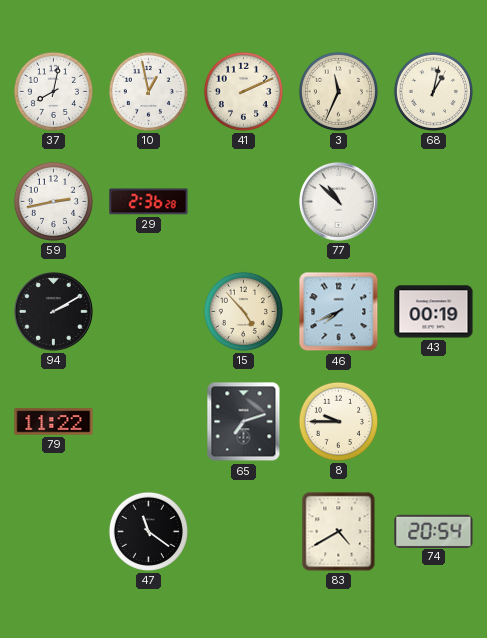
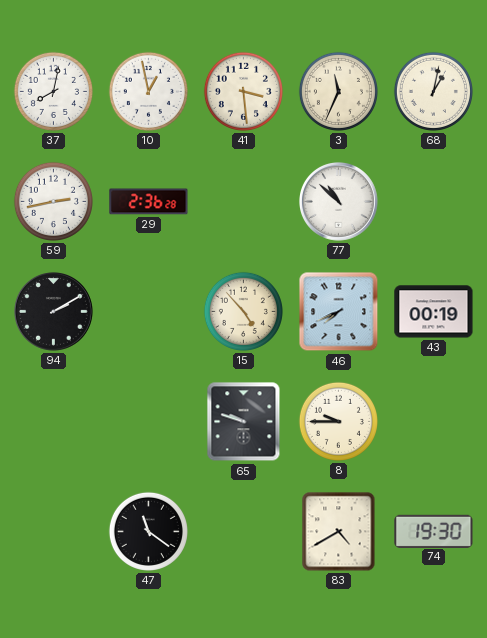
41: 2:11 -> 3:29 (243, 91)
79: 11:22 -> none (54, 422)
65: 7:12 -> 9:48 (244, 422)
74: 20:54 -> 19:30 (434, 531)
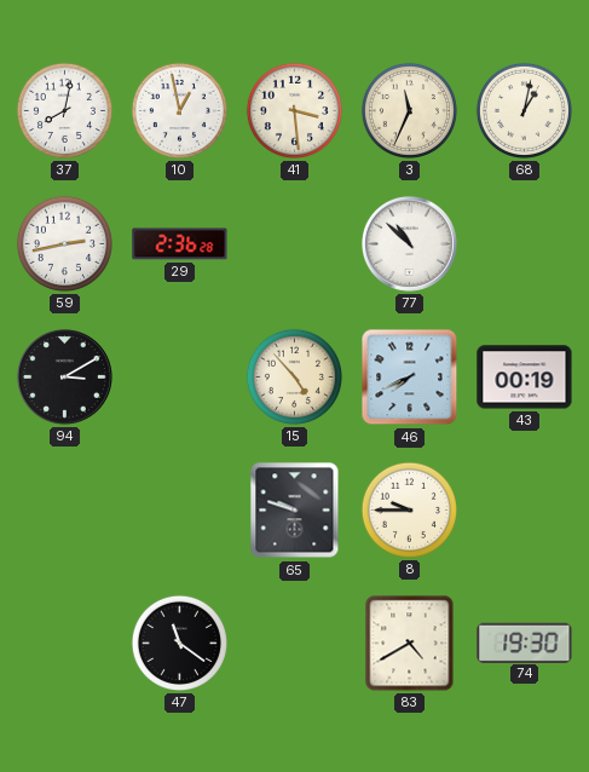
94: 2:10 -> 3:10 (65, 378)
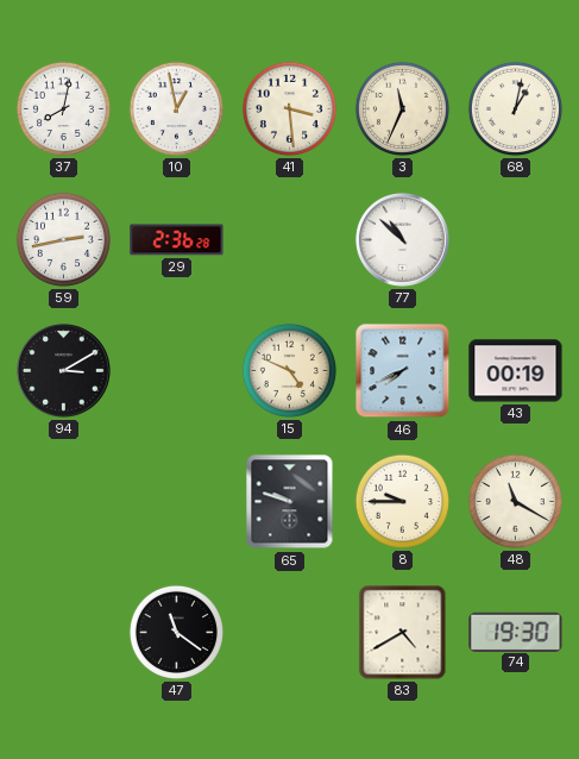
15: 4:53 -> 4:49 (289, 370)
48: none -> 11:20 (515, 501)
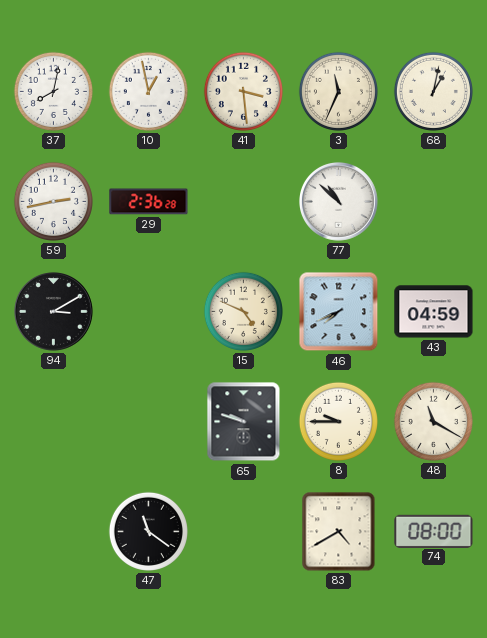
43: 00:19 -> 04:59 (434, 312)
74: 19:30 -> 08:00 (434, 531)
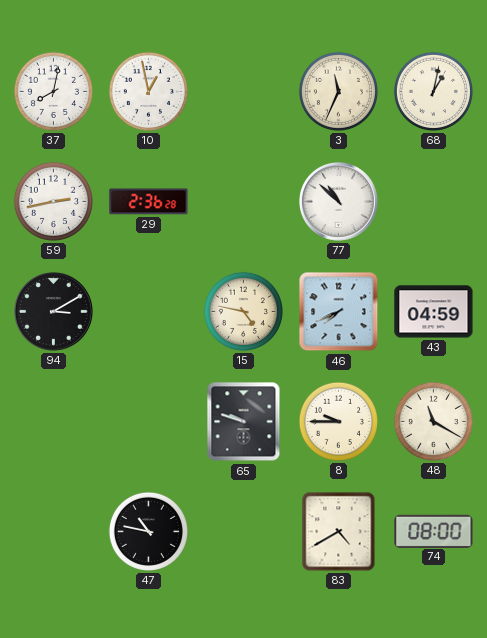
41: 3:29 -> none (243, 91)
15: 4:49 -> 4:47 (243, 311)
47: 11:21 -> 10:47 (148, 531)
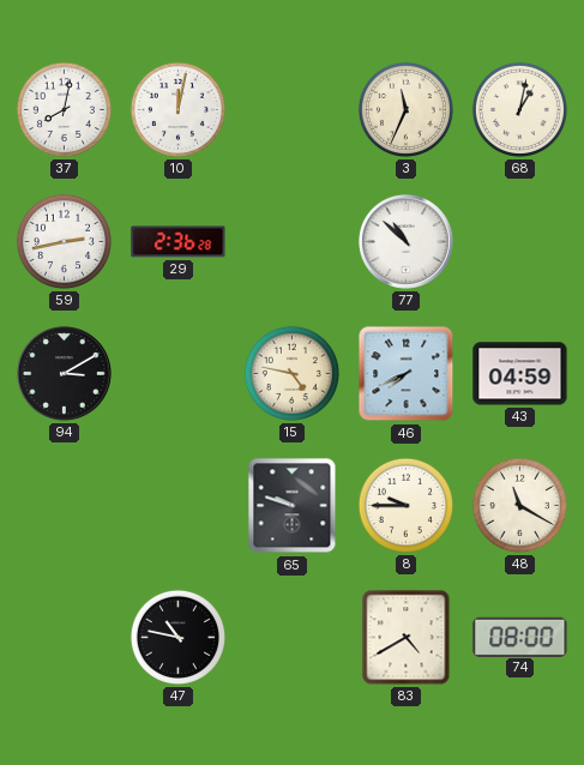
10: 12:58 -> 12:02 (177, 109)
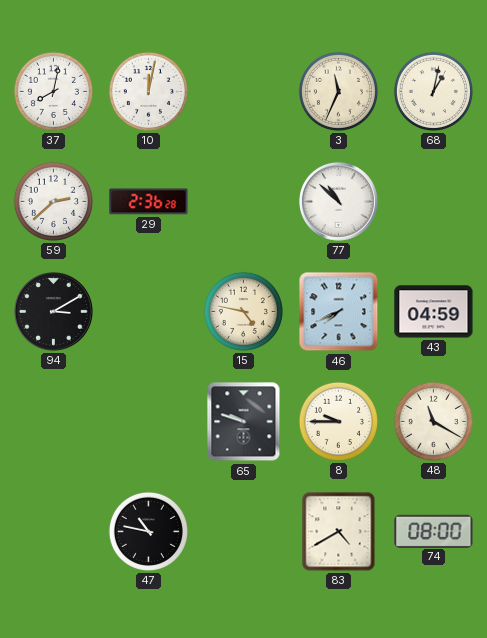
59: 2:43 -> 2:38 (53, 201)
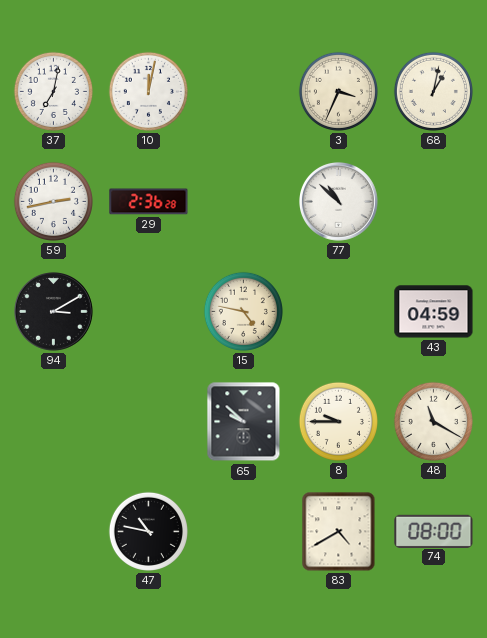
37: 8:02 -> 7:02 (53, 91)
3: 11:34 -> 3:34 (338, 91)
59: 2:38 -> 2:43 (53, 201)
46: 7:41 -> none (339, 312)
65: 9:48 -> 9:52 (244, 422)
